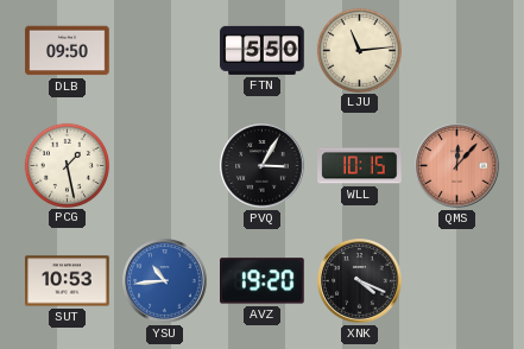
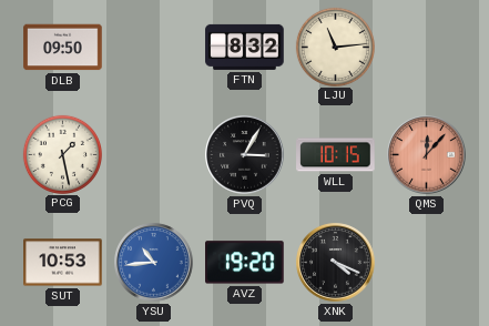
FTN: 5:50 -> 8:32 (245, 47)
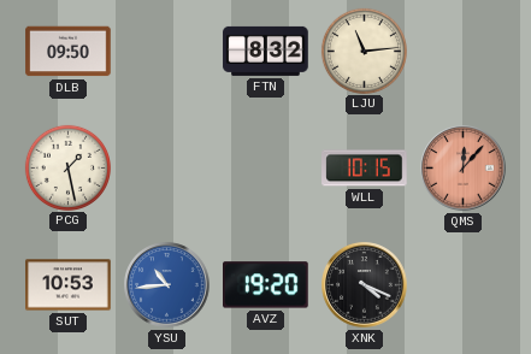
PVQ: 3:05 -> none (245, 155)
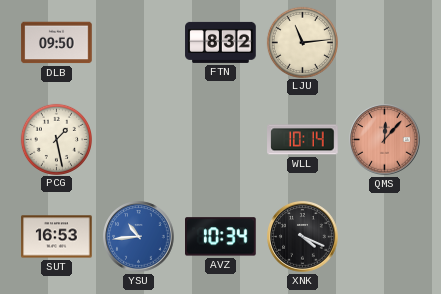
WLL: 10:15 -> 10:14 (303, 140)
SUT: 10:53 -> 16:53 (57, 237)
AVZ: 19:20 -> 10:34 (221, 237)
